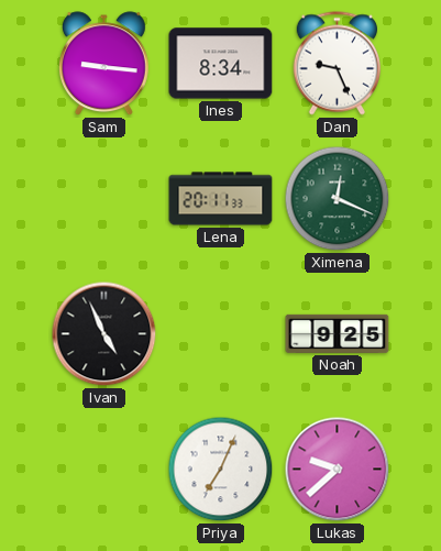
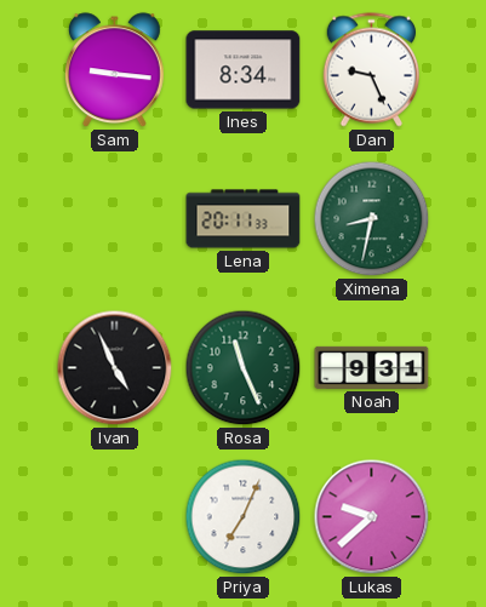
Ximena: 12:19 -> 8:32 (372, 219)
Rosa: none -> 11:26 (244, 368)
Noah: 9:25 -> 9:31 (372, 367)
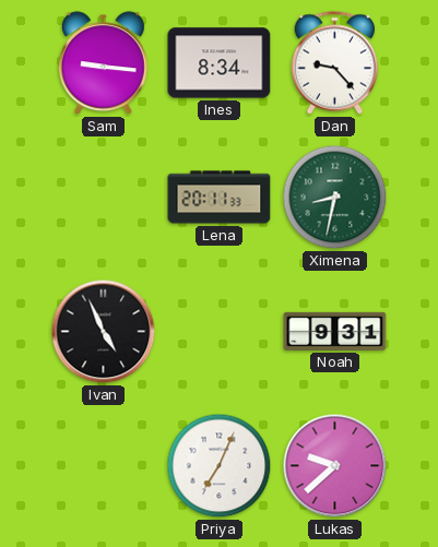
Dan: 9:26 -> 9:23 (334, 63)
Rosa: 11:26 -> none (244, 368)
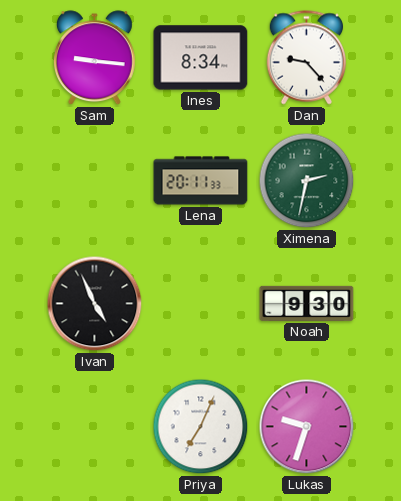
Ximena: 8:32 -> 2:32 (307, 181)
Noah: 9:31 -> 9:30 (307, 303)
Lukas: 9:38 -> 9:33 (307, 427)
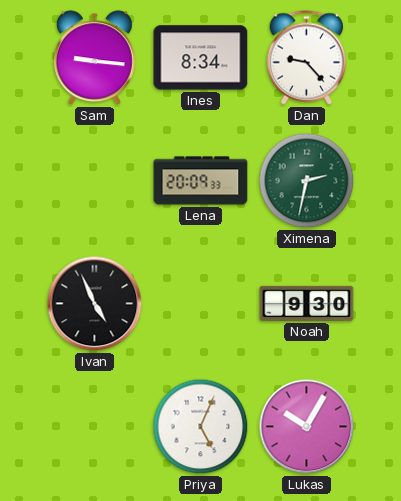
Lena: 20:11 -> 20:09 (201, 181)
Priya: 7:04 -> 5:04 (201, 427)
Lukas: 9:33 -> 10:05 (307, 427)
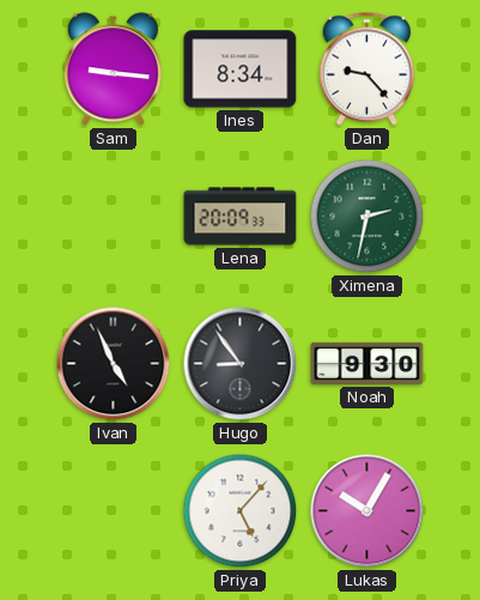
Hugo: none -> 8:54 (241, 364)
Priya: 5:04 -> 5:07 (241, 511)
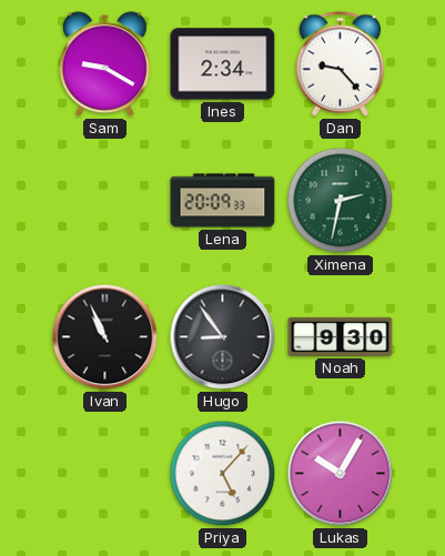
Sam: 9:16 -> 9:20 (104, 64)
Ines: 8:34 -> 2:34 (223, 64)
Ivan: 4:56 -> 10:56 (105, 337)
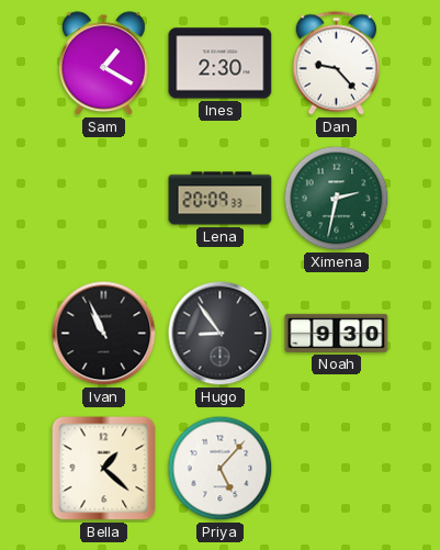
Sam: 9:20 -> 1:20 (103, 64)
Ines: 2:34 -> 2:30 (221, 64)
Bella: none -> 1:22 (104, 469)
Lukas: 10:05 -> none (341, 474)
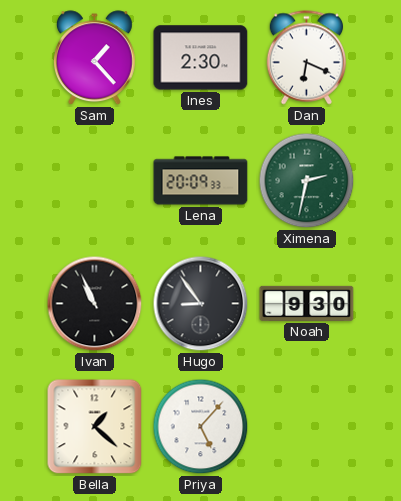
Sam: 1:20 -> 1:23 (94, 58)
Dan: 9:23 -> 6:19 (306, 58)
